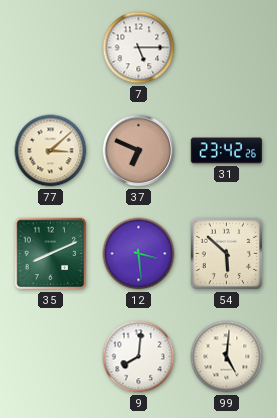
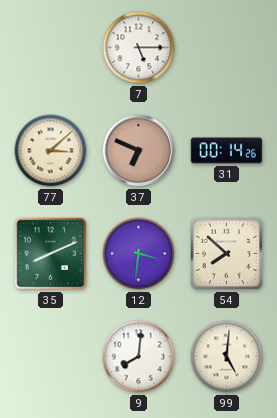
31: 23:42 -> 00:14 (227, 151)
12: 3:29 -> 3:31 (139, 254)
54: 5:52 -> 7:52 (227, 254)
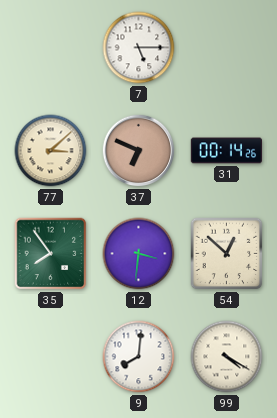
35: 8:11 -> 7:54 (51, 254)
54: 7:52 -> 12:52 (227, 254)
99: 5:01 -> 4:20 (227, 357)
